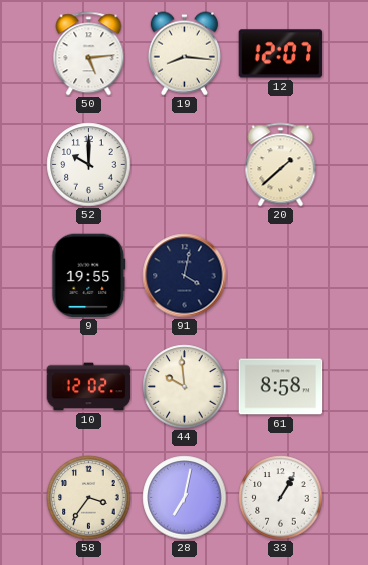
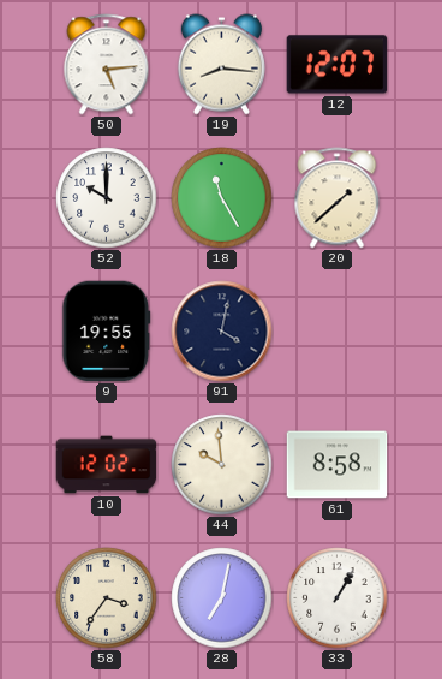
18: none -> 11:25 (222, 198)
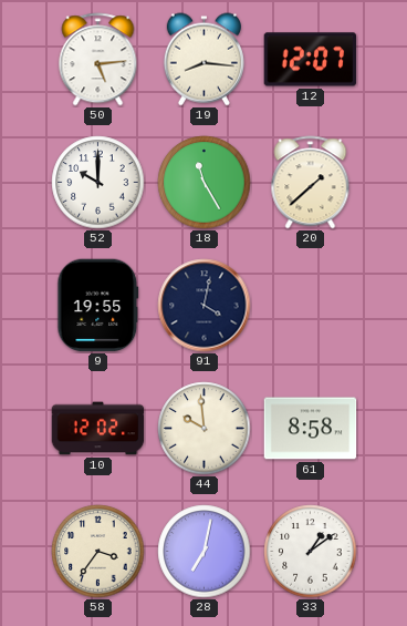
33: 1:05 -> 1:09 (311, 552)
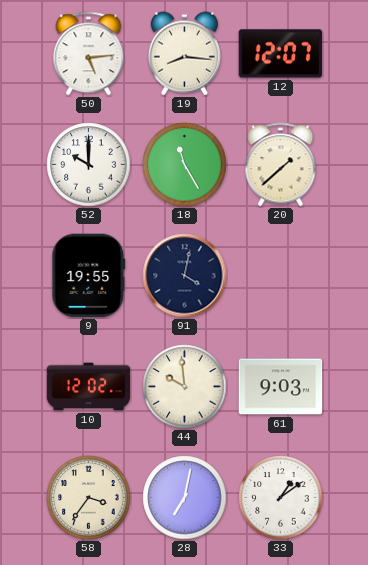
61: 8:58 -> 9:03 (281, 387)
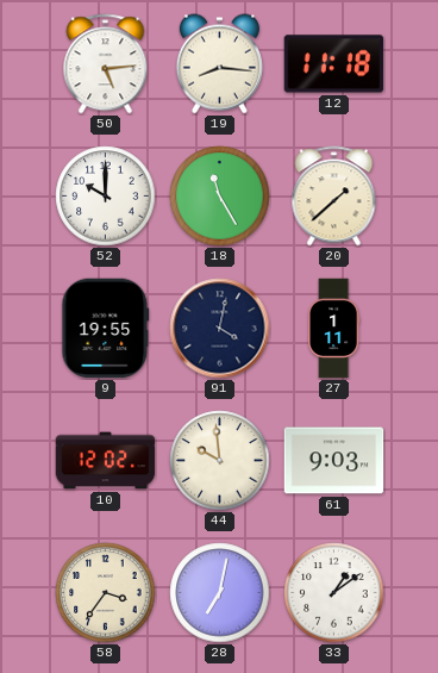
12: 12:07 -> 11:18 (334, 64)
27: none -> 1:11 (334, 329)
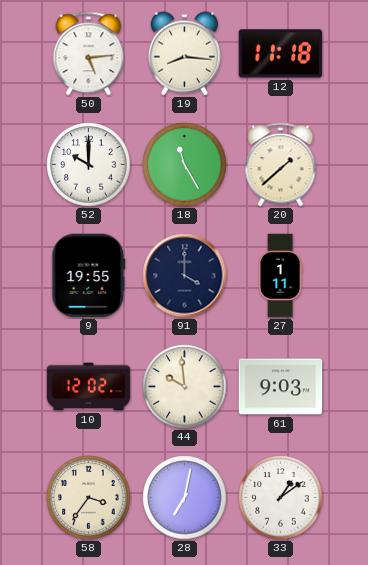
91: 4:02 -> 4:00 (185, 276)
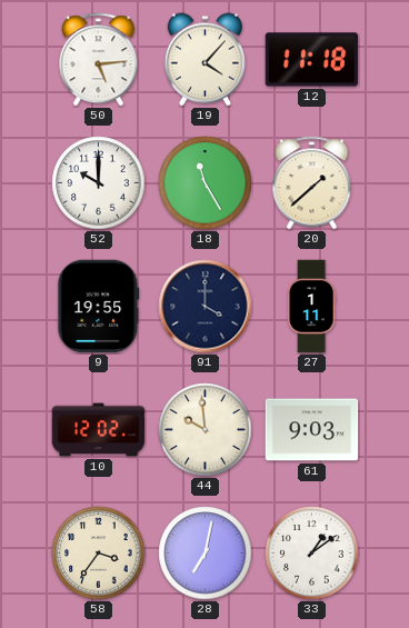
19: 8:16 -> 4:07 (205, 60)
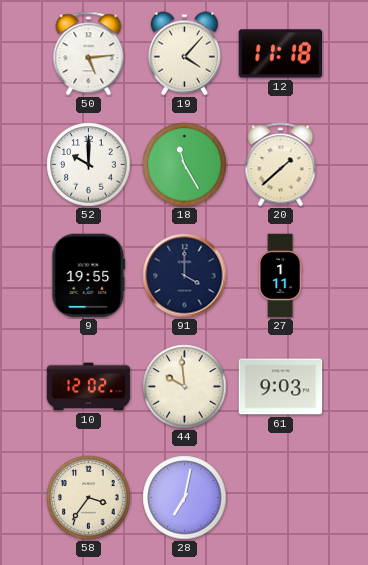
33: 1:09 -> none (312, 554)
